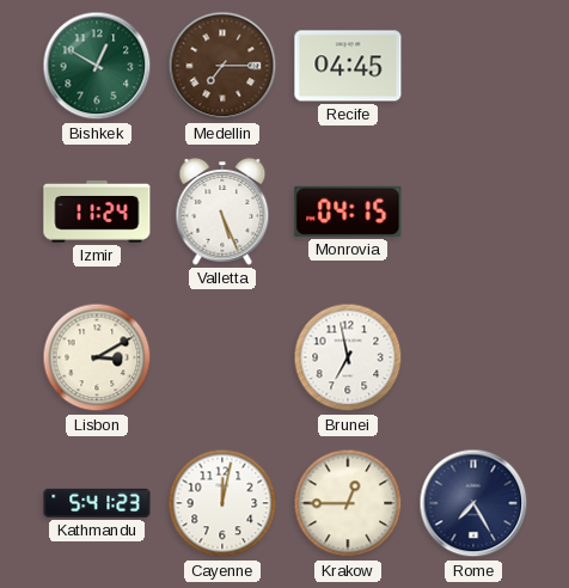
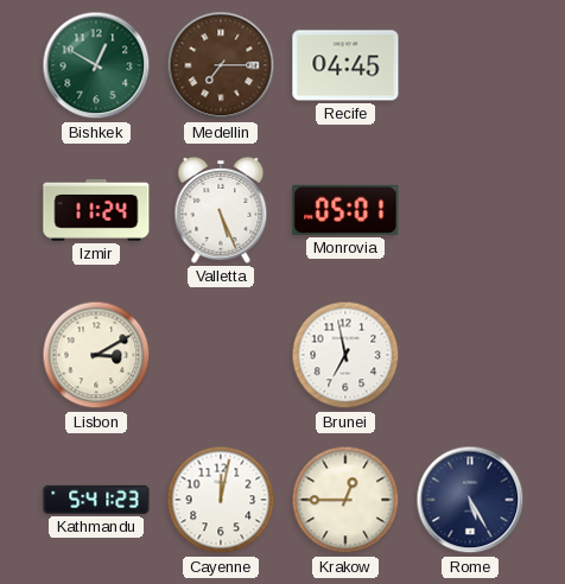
Monrovia: 04:15 -> 05:01 (345, 210)
Rome: 7:25 -> 5:25 (470, 500)
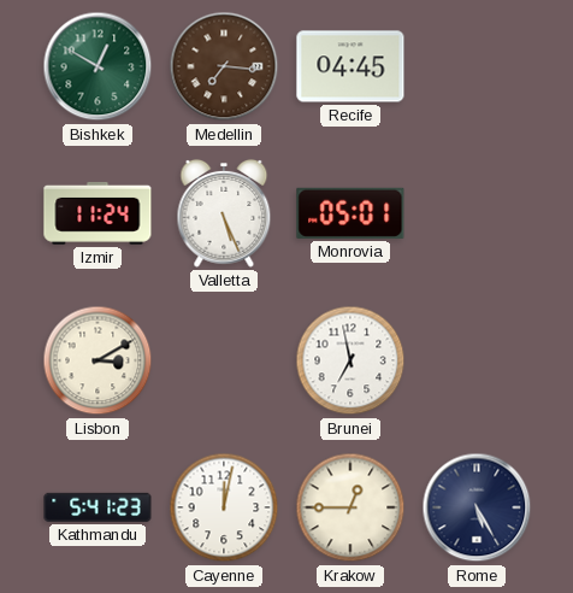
Medellin: 7:15 -> 7:16 (224, 66)
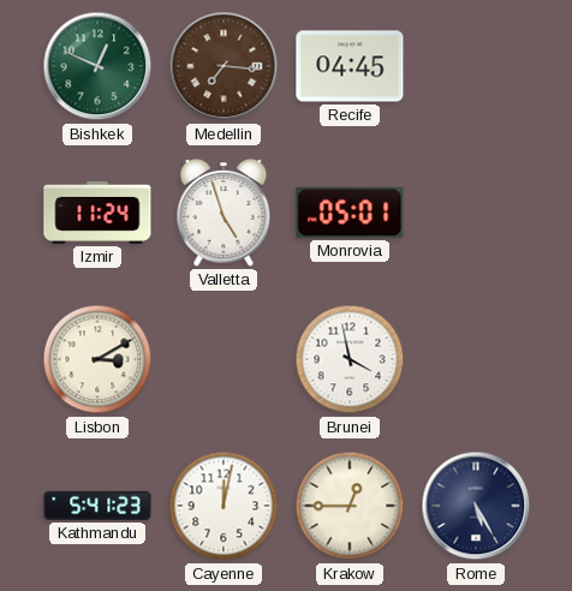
Bishkek: 12:50 -> 12:49 (97, 66)
Valletta: 5:26 -> 4:57 (224, 213)
Brunei: 6:58 -> 3:58 (350, 359)
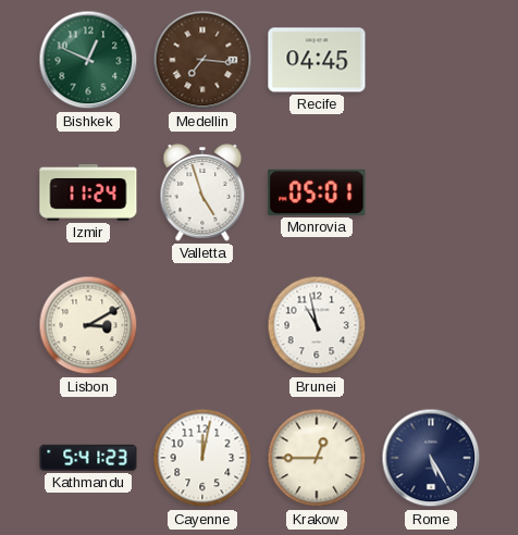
Brunei: 3:58 -> 10:58 (317, 325)
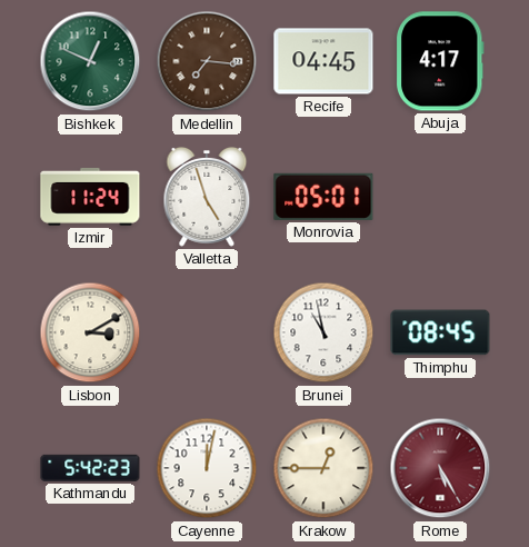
Abuja: none -> 4:17 (440, 61)
Thimphu: none -> 08:45 (440, 332)
Kathmandu: 5:41 -> 5:42 (90, 468)
Rome dial: navy -> burgundy (440, 468)
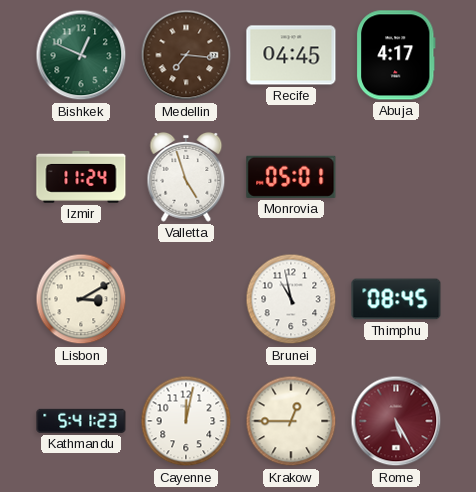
Kathmandu: 5:42 -> 5:41 (81, 421)
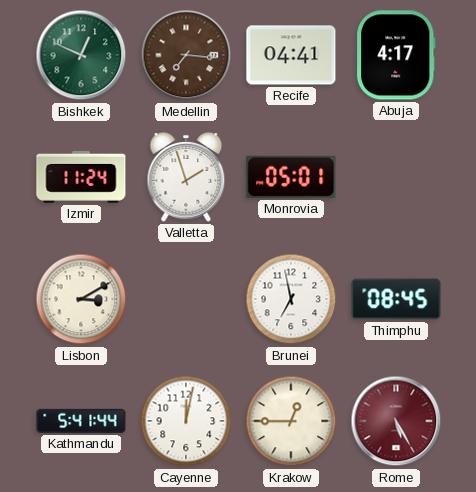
Recife: 04:45 -> 04:41 (291, 55)
Valletta: 4:57 -> 1:57 (186, 177)
Brunei: 10:58 -> 6:58 (291, 299)
Kathmandu: 5:41:23 -> 5:41:44 (81, 421)
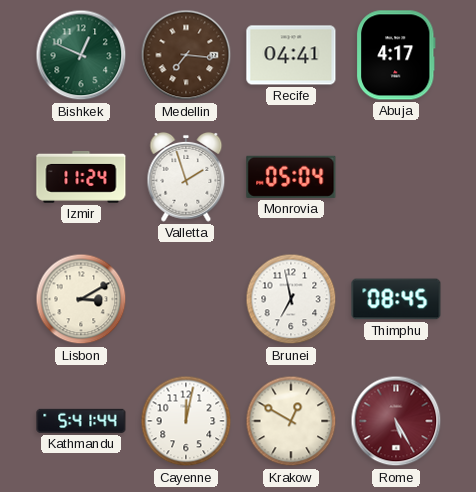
Monrovia: 05:01 -> 05:04 (291, 177)
Krakow: 12:45 -> 12:50 (291, 421)
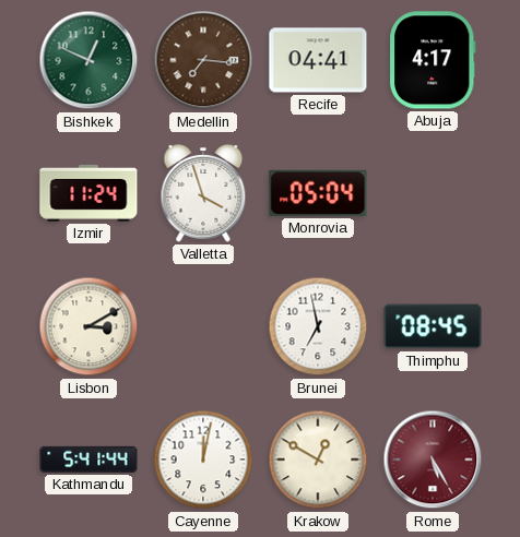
Valletta: 1:57 -> 3:57 (203, 193)
